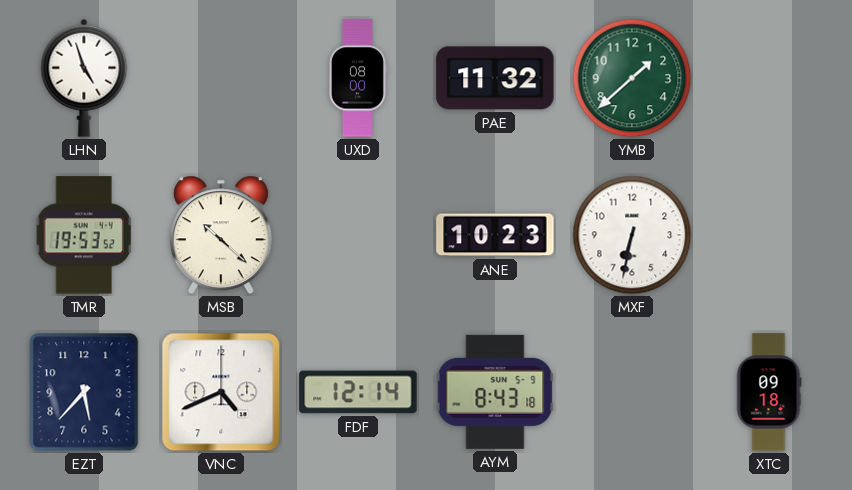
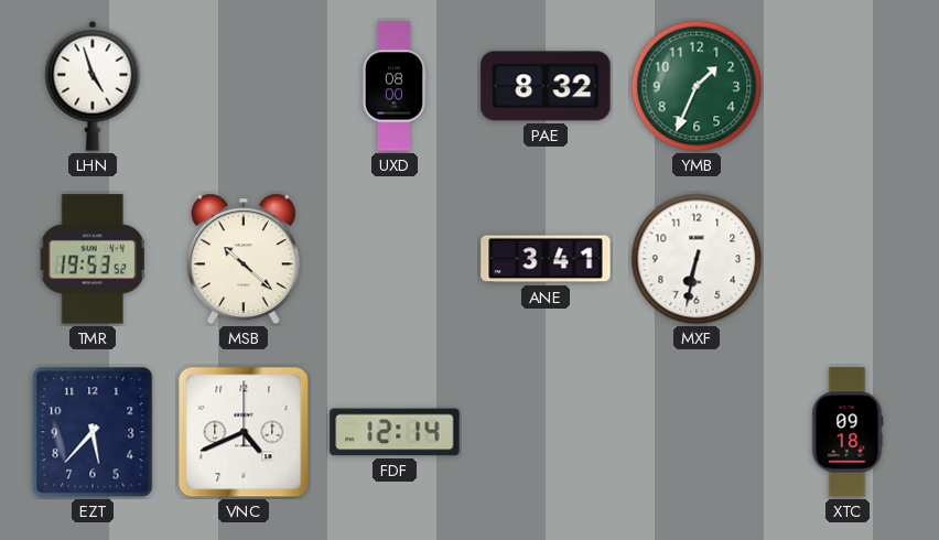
PAE: 11:32 -> 8:32 (546, 86)
YMB: 1:38 -> 1:34 (697, 86)
ANE: 10:23 -> 3:41 (546, 259)
AYM: 8:43 -> none (495, 392)
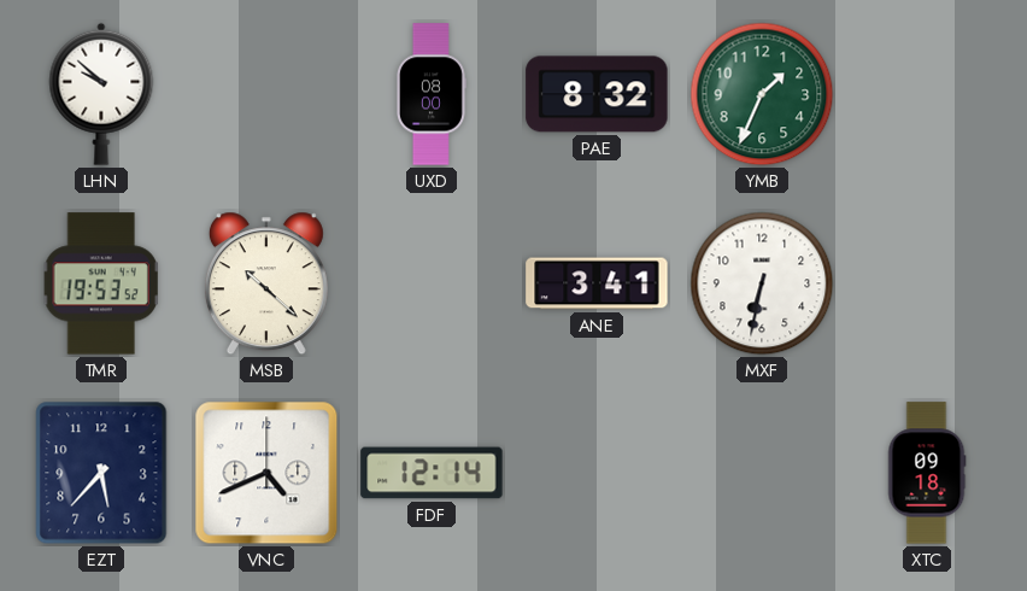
LHN: 4:57 -> 9:52 (101, 94)
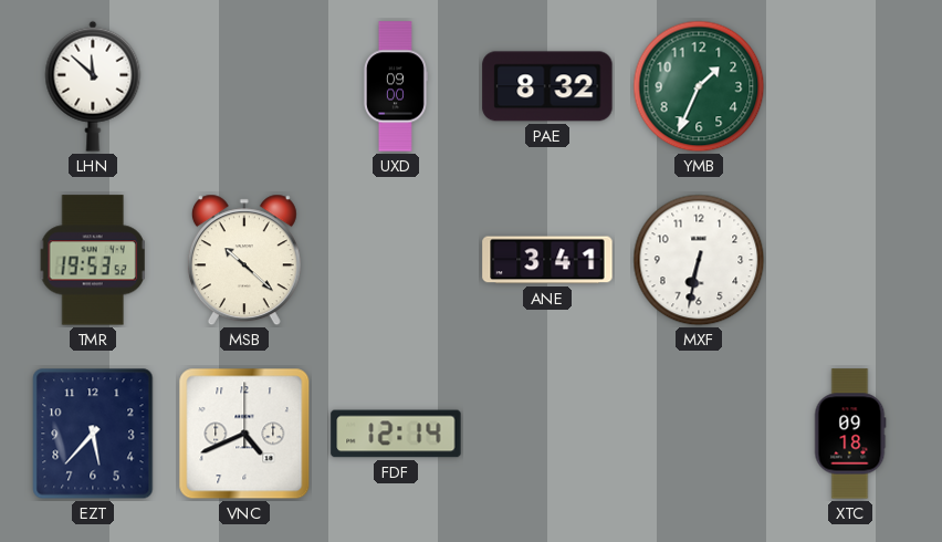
LHN: 9:52 -> 11:52 (93, 86)
UXD: 08:00 -> 09:00 (395, 86)
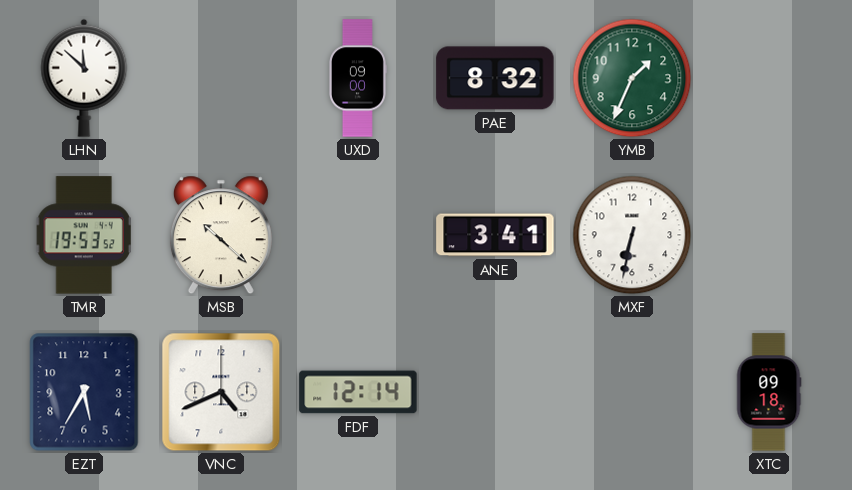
EZT: 5:37 -> 5:35 (84, 392)
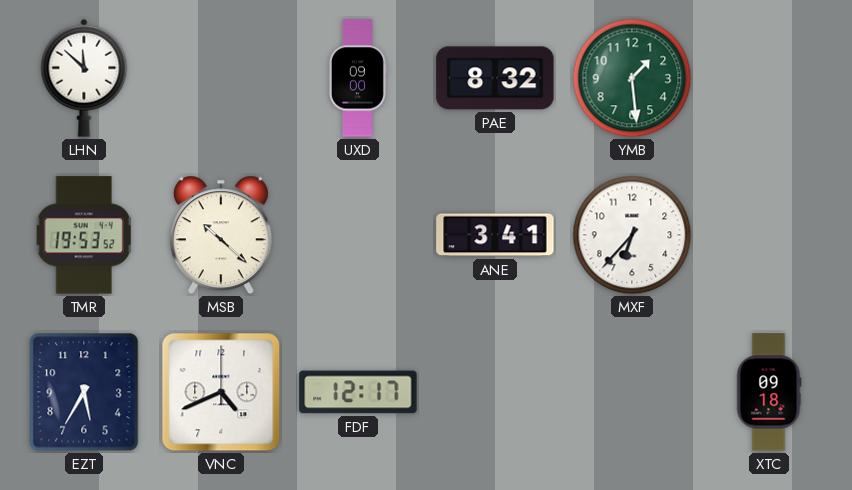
YMB: 1:34 -> 1:29 (632, 78)
MXF: 6:32 -> 6:37 (632, 235)
FDF: 12:14 -> 12:17 (358, 392)
